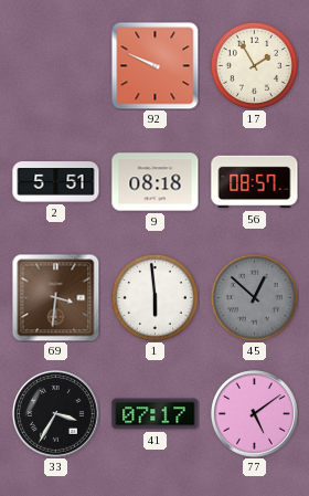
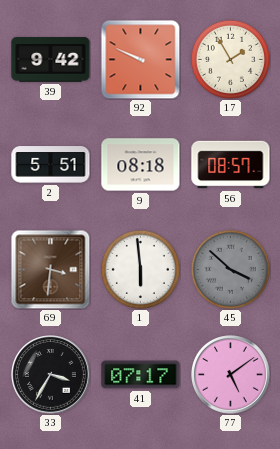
39: none -> 9:42 (51, 60)
45: 12:52 -> 3:52 (230, 269)
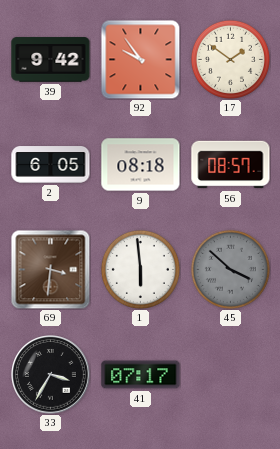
92: 9:49 -> 9:54 (140, 59)
17: 1:55 -> 1:51 (230, 59)
2: 5:51 -> 6:05 (51, 165)
77: 5:09 -> none (231, 375)
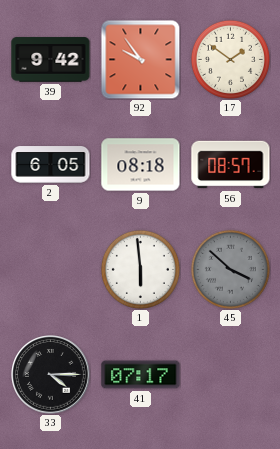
69: 3:31 -> none (50, 269)
33: 3:35 -> 4:15 (51, 375)
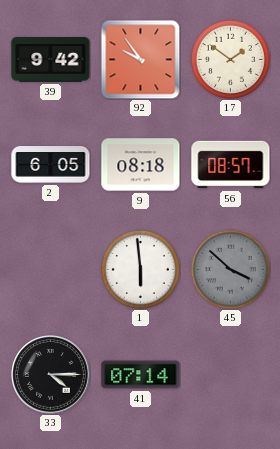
41: 07:17 -> 07:14 (141, 375)
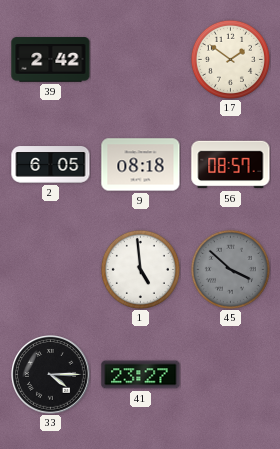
39: 9:42 -> 2:42 (51, 60)
92: 9:54 -> none (140, 59)
1: 5:59 -> 4:59 (140, 269)
41: 07:14 -> 23:27 (141, 375)
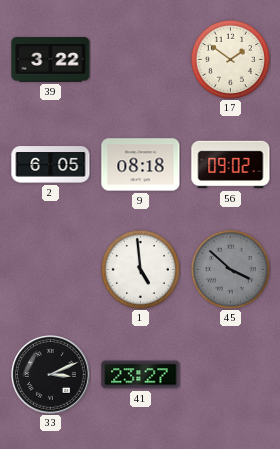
39: 2:42 -> 3:22 (51, 60)
56: 08:57 -> 09:02 (231, 165)
33: 4:15 -> 3:11 (51, 375)
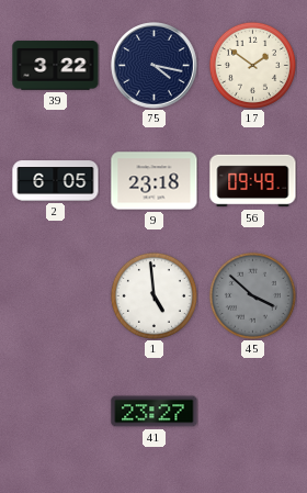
75: none -> 4:17 (155, 66)
9: 08:18 -> 23:18 (155, 181)
56: 09:02 -> 09:49 (253, 181)
33: 3:11 -> none (51, 375)
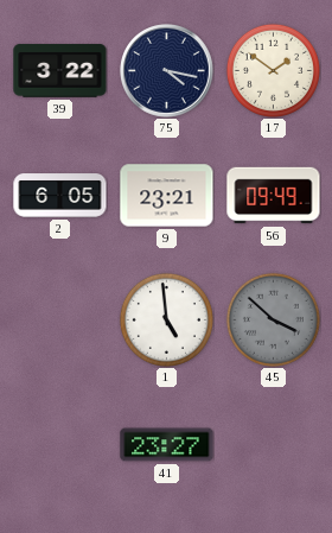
9: 23:18 -> 23:21 (167, 196)
